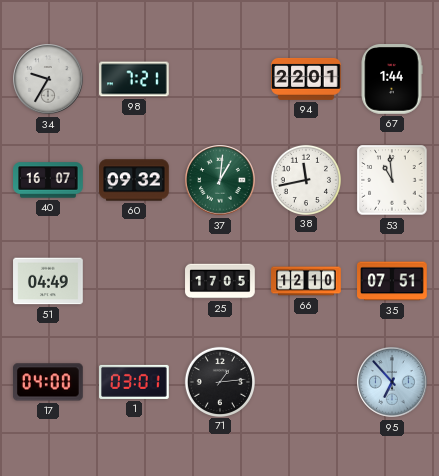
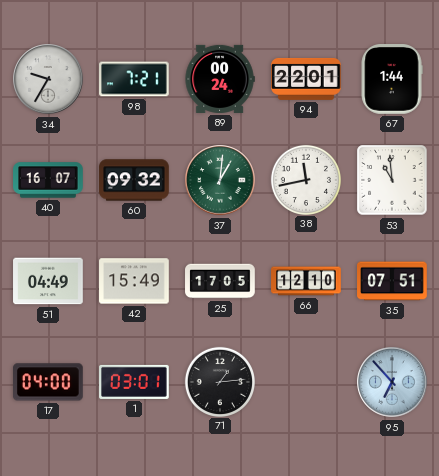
89: none -> 00:24 (220, 79)
42: none -> 15:49 (134, 281)
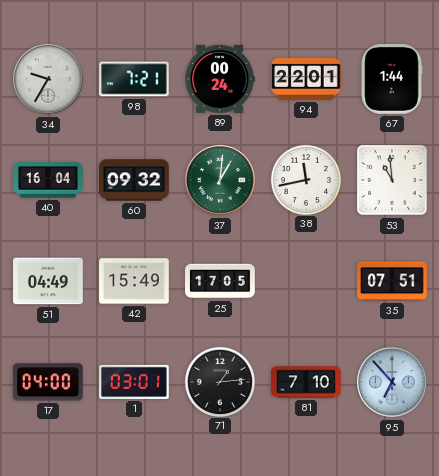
40: 16:07 -> 16:04 (48, 180)
66: 12:10 -> none (306, 281)
81: none -> 7:10 (306, 382)
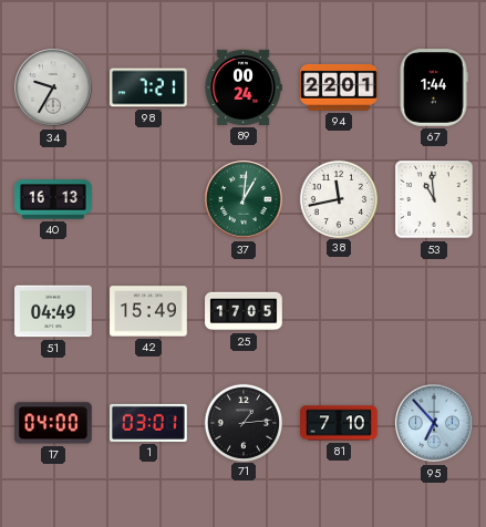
40: 16:04 -> 16:13 (53, 199)
60: 09:32 -> none (134, 180)
35: 07:51 -> none (392, 281)
